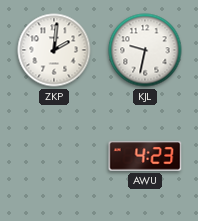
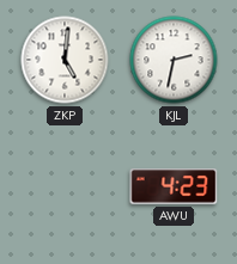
ZKP: 2:01 -> 5:01 (65, 60)
KJL: 9:32 -> 2:32 (174, 60)
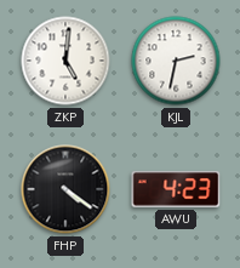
FHP: none -> 4:21 (65, 189)
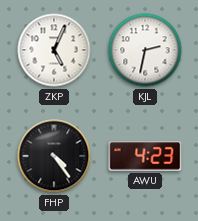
ZKP: 5:01 -> 5:04 (54, 50)
FHP: 4:21 -> 4:24 (54, 156)
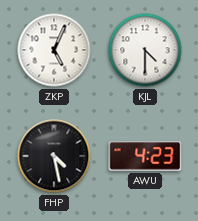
KJL: 2:32 -> 4:30 (145, 50)
FHP: 4:24 -> 4:28 (54, 156)
